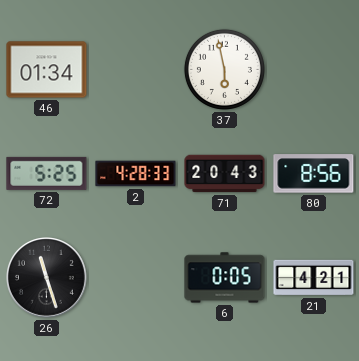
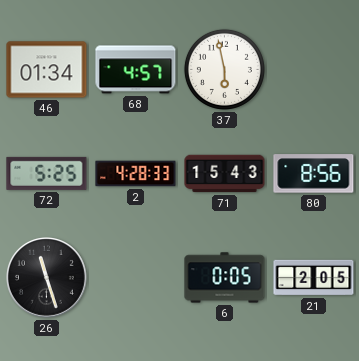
68: none -> 4:57 (136, 70)
71: 20:43 -> 15:43 (225, 174)
21: 4:21 -> 2:05 (314, 278)
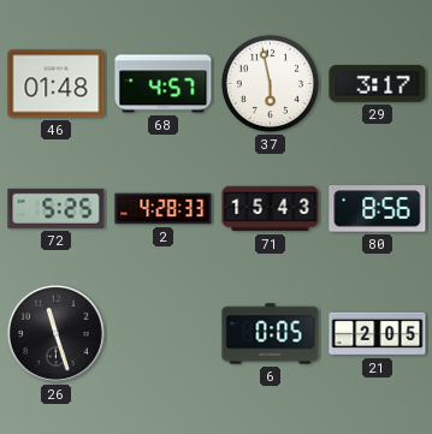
46: 01:34 -> 01:48 (57, 84)
29: none -> 3:17 (378, 84)
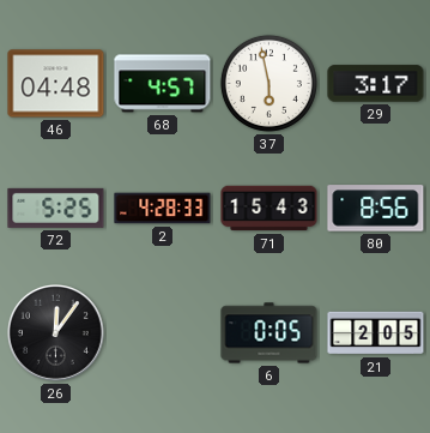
46: 01:48 -> 04:48 (56, 84)
26: 11:27 -> 12:06 (56, 333)
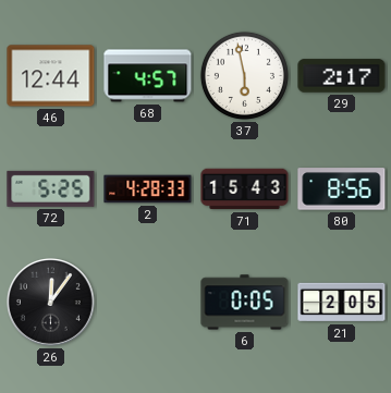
46: 04:48 -> 12:44 (51, 76)
29: 3:17 -> 2:17 (342, 76)
